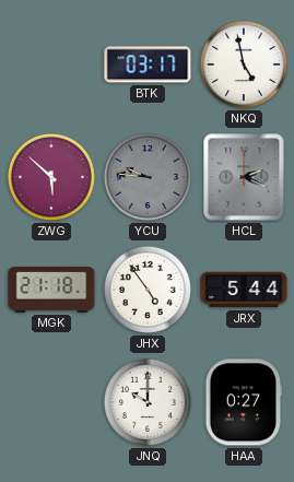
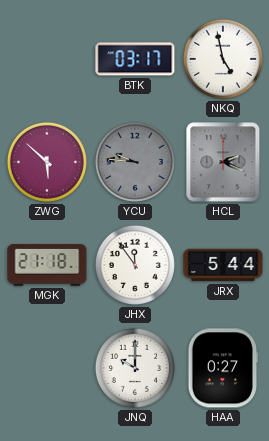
JHX: 4:54 -> 11:54 (135, 265)
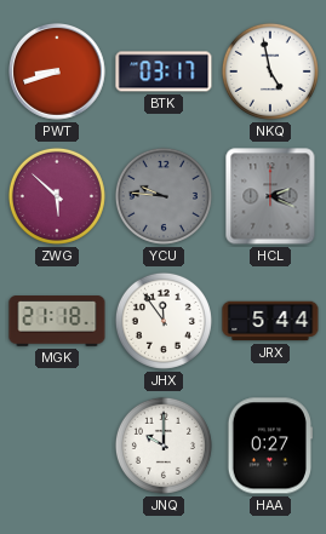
PWT: none -> 8:42 (58, 73)
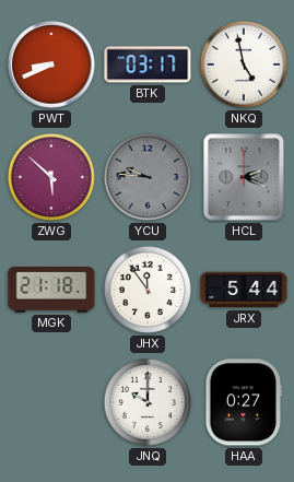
PWT: 8:42 -> 8:41 (52, 66)
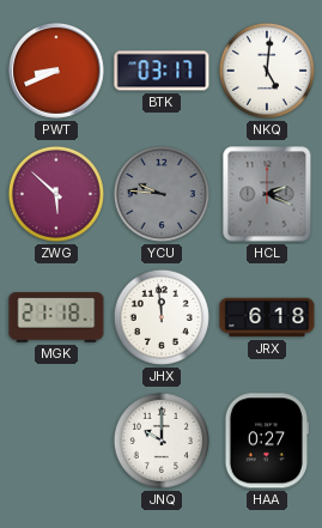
NKQ: 4:58 -> 5:01 (267, 71)
JHX: 11:54 -> 11:59 (162, 317)
JRX: 5:44 -> 6:18 (267, 317)
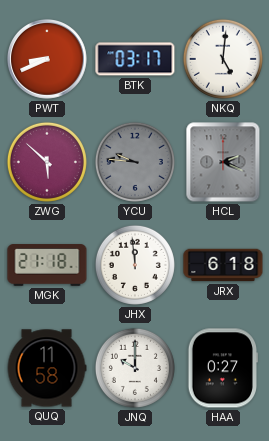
QUQ: none -> 11:58 (47, 368)
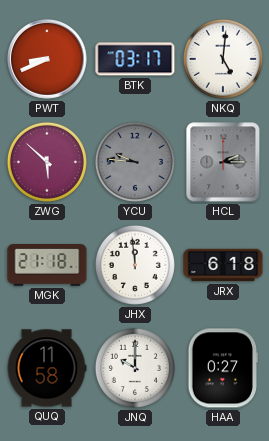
HCL: 2:19 -> 2:15 (223, 162)
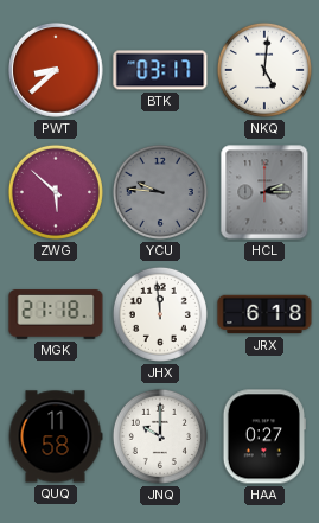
PWT: 8:41 -> 8:38 (57, 71)
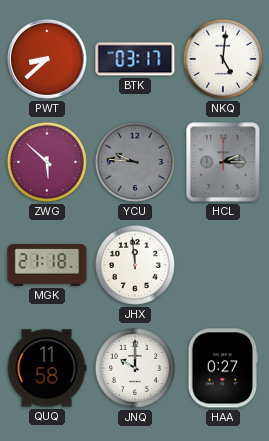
JRX: 6:18 -> none (264, 314)
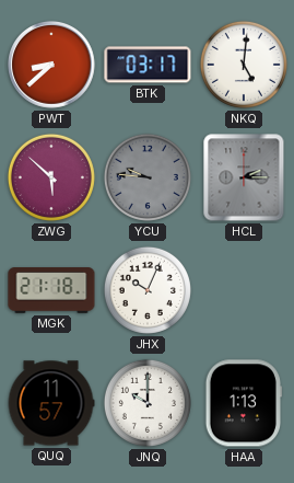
JHX: 11:59 -> 10:04 (148, 290)
QUQ: 11:58 -> 11:57 (51, 403)
HAA: 0:27 -> 1:13 (243, 403)
